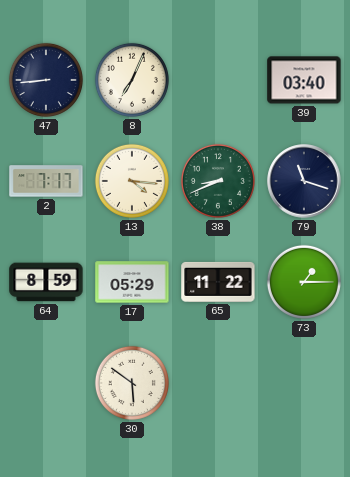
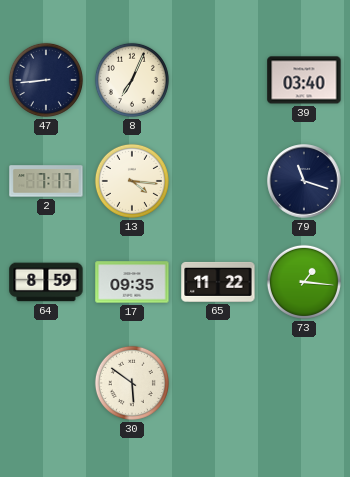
38: 8:41 -> none (218, 181)
17: 05:29 -> 09:35 (132, 282)
73: 1:15 -> 1:16 (304, 282)
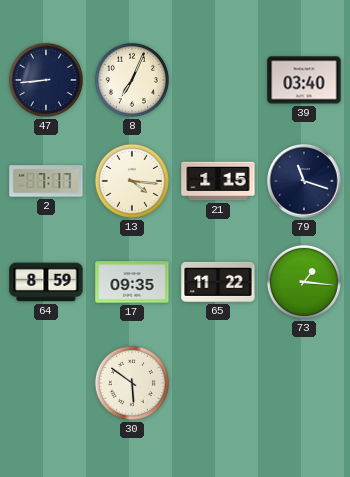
21: none -> 1:15 (218, 181)
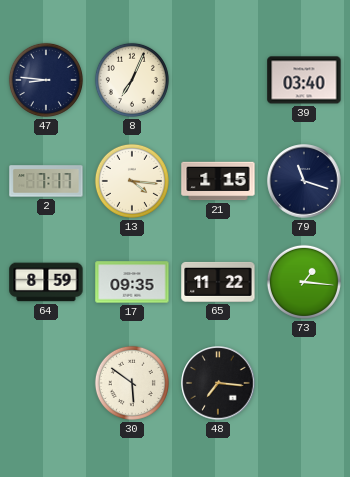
47: 8:44 -> 8:46 (46, 80)
48: none -> 7:16 (218, 383)
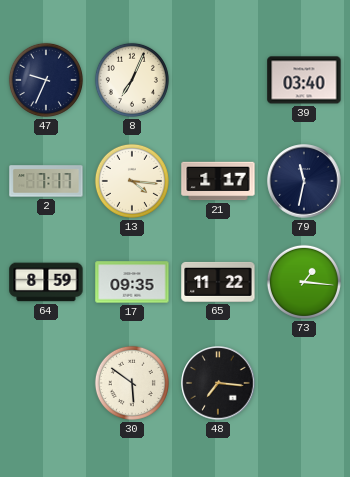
47: 8:46 -> 9:34 (46, 80)
21: 1:15 -> 1:17 (218, 181)
79: 11:18 -> 11:32 (304, 181)
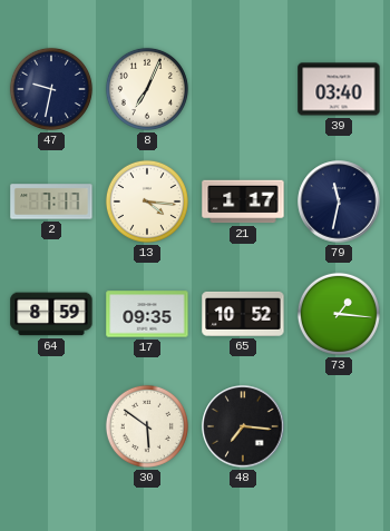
47: 9:34 -> 9:32 (51, 89)
65: 11:22 -> 10:52 (243, 314)
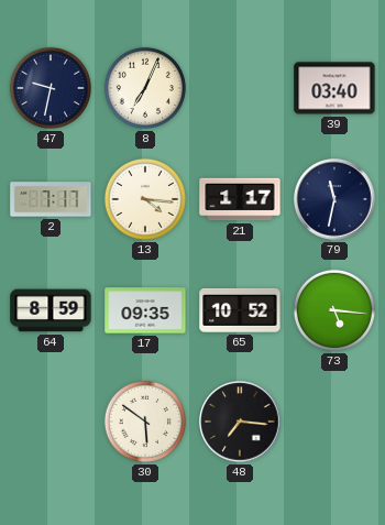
73: 1:16 -> 5:16 (334, 310)
